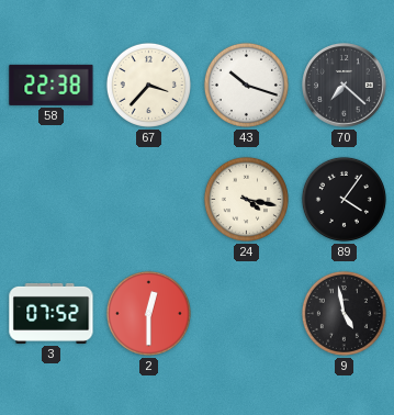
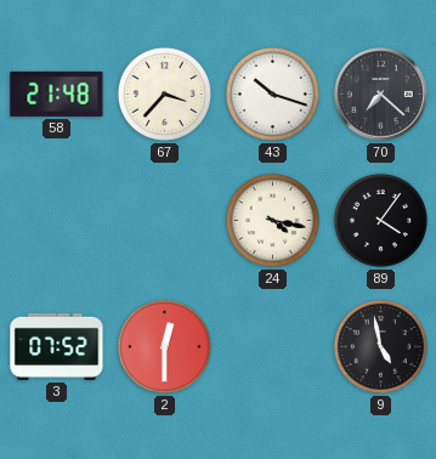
58: 22:38 -> 21:48 (57, 93)
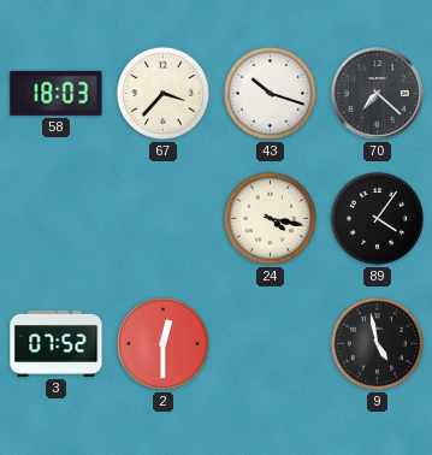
58: 21:48 -> 18:03 (57, 93)
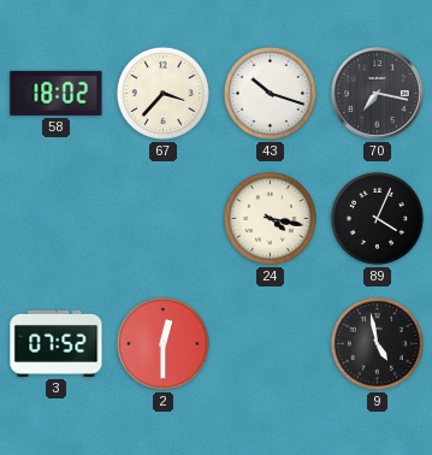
58: 18:03 -> 18:02 (57, 93)
70: 7:22 -> 7:17 (378, 94)
89: 4:06 -> 4:04 (377, 218)
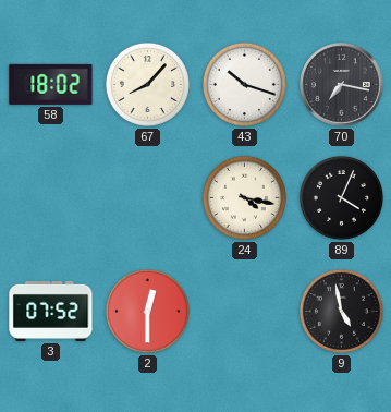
67: 3:37 -> 8:07 (147, 84)
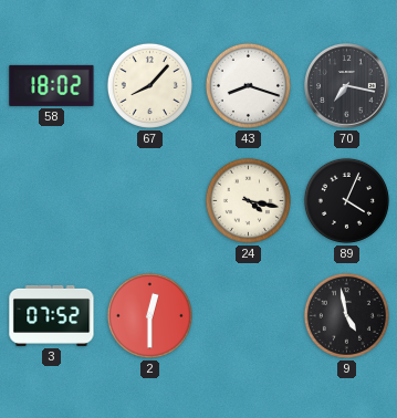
43: 10:18 -> 8:18 (248, 85)
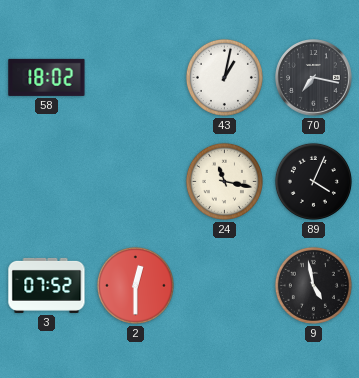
67: 8:07 -> none (149, 85)
43: 8:18 -> 1:02 (224, 77)
24: 4:17 -> 11:17 (224, 181)
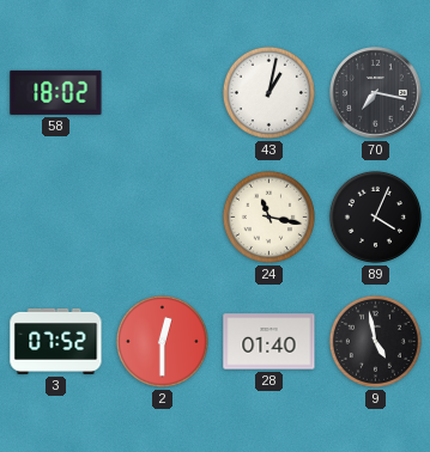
28: none -> 01:40 (269, 342)
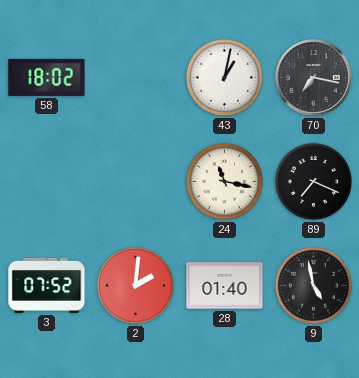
89: 4:04 -> 7:19 (313, 181)
2: 12:30 -> 2:01 (135, 285)
